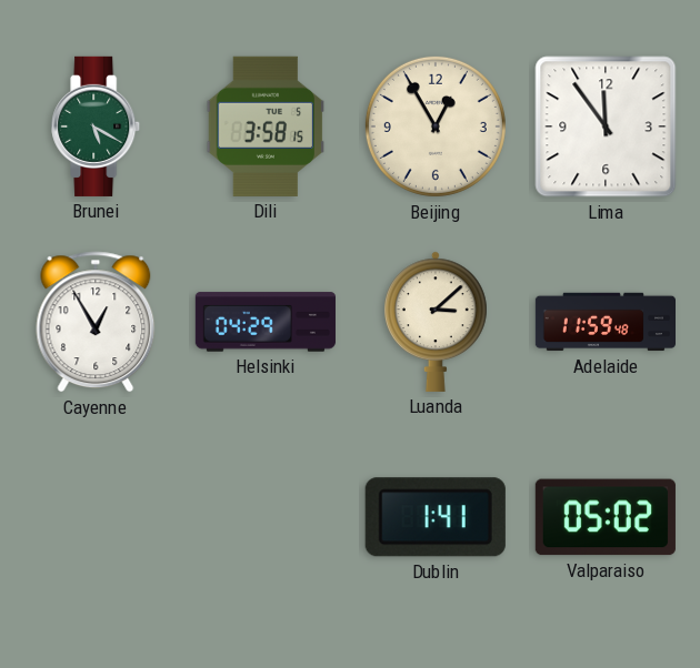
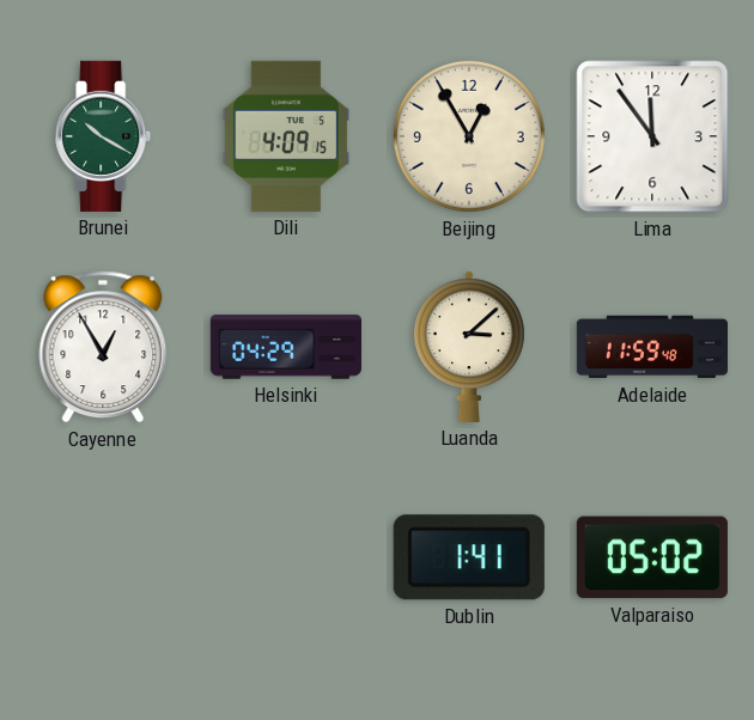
Brunei: 5:20 -> 10:20 (104, 136)
Dili: 3:58 -> 4:09 (286, 136)
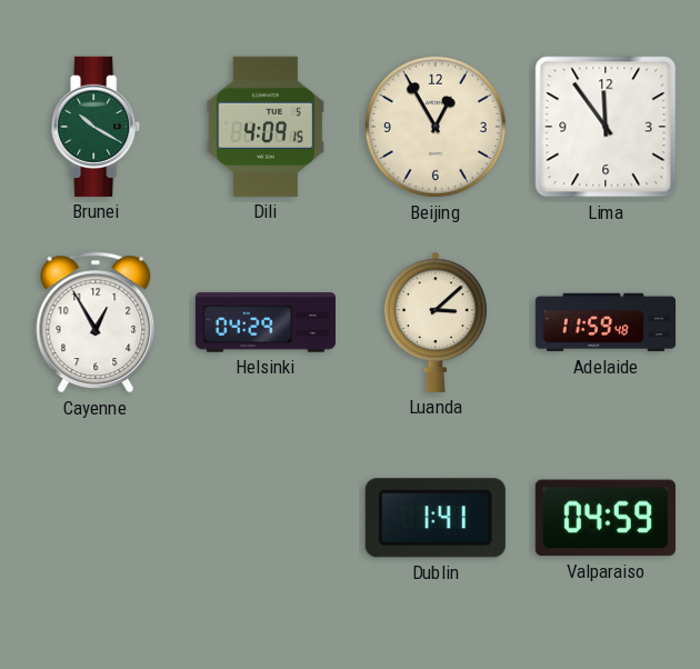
Valparaiso: 05:02 -> 04:59 (606, 518)
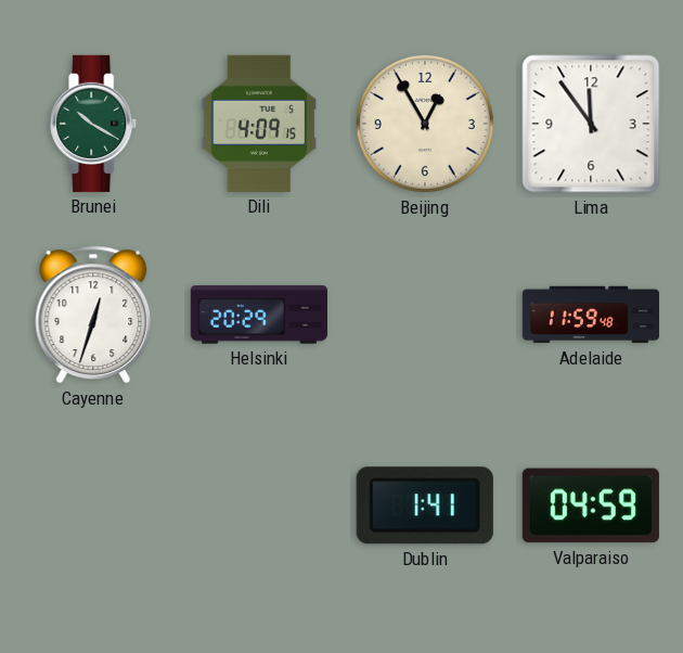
Cayenne: 12:55 -> 12:33 (93, 315)
Helsinki: 04:29 -> 20:29 (259, 315)
Luanda: 3:08 -> none (437, 322)
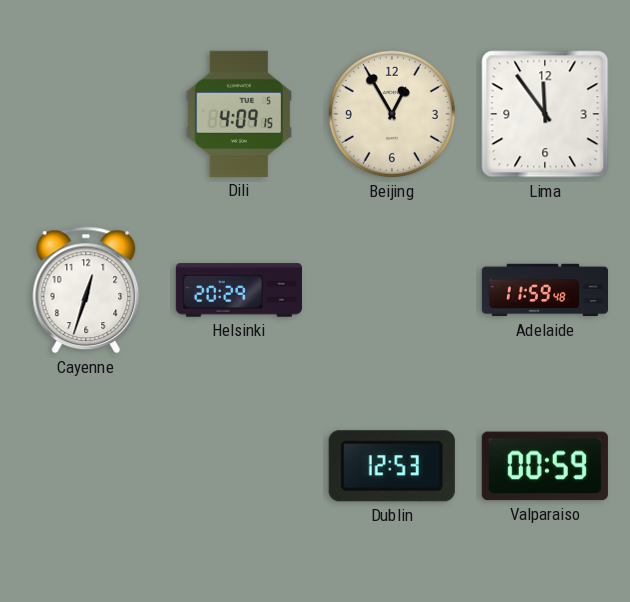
Brunei: 10:20 -> none (94, 124)
Dublin: 1:41 -> 12:53 (392, 466)
Valparaiso: 04:59 -> 00:59 (545, 466)
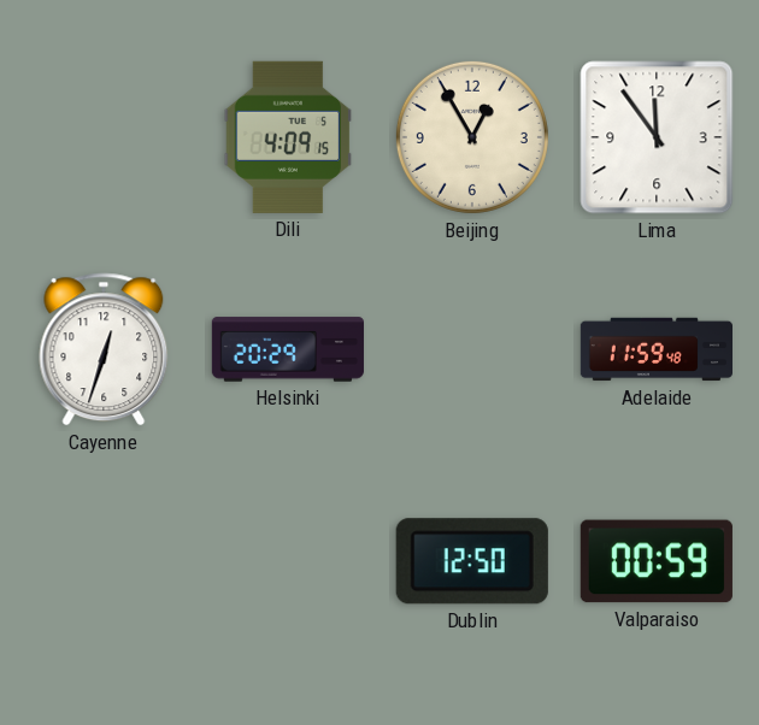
Dublin: 12:53 -> 12:50 (472, 561)
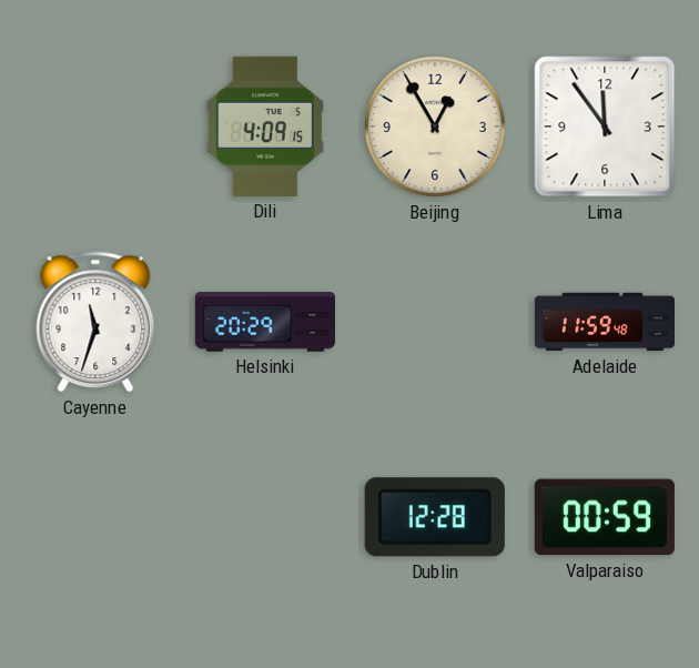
Cayenne: 12:33 -> 11:33 (95, 322)
Dublin: 12:50 -> 12:28 (435, 517)
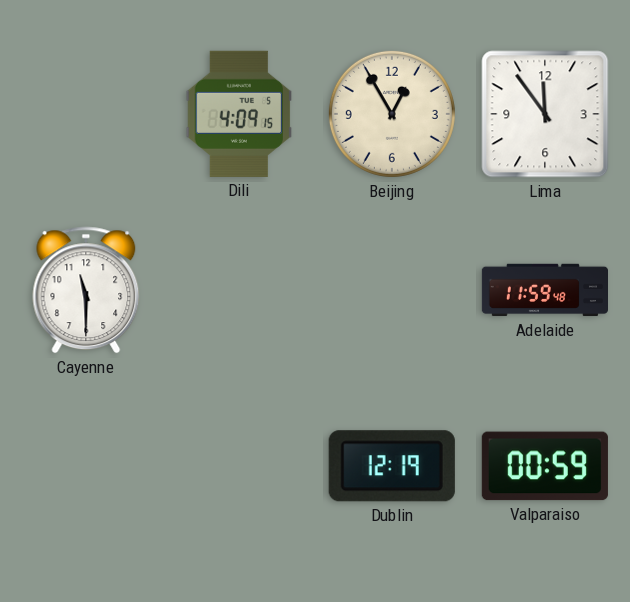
Cayenne: 11:33 -> 11:30 (86, 290)
Helsinki: 20:29 -> none (265, 322)
Dublin: 12:28 -> 12:19 (392, 466)
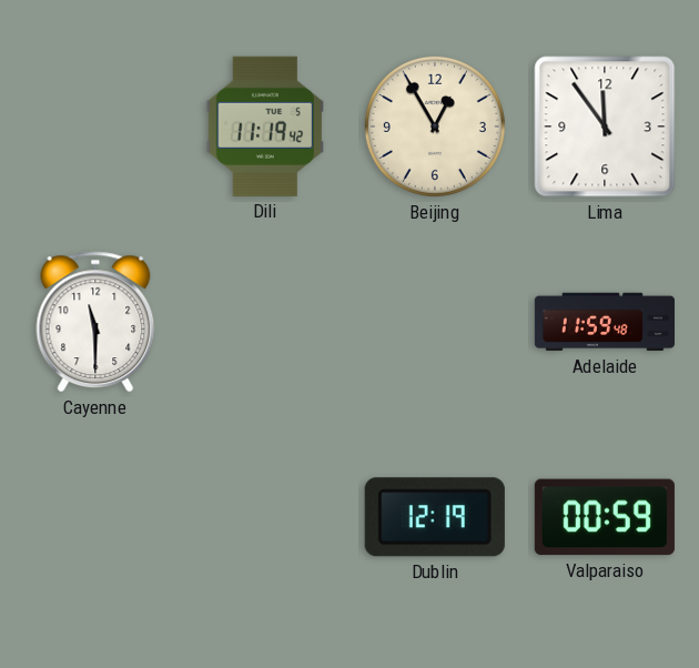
Dili: 4:09 -> 11:19 (265, 126)
